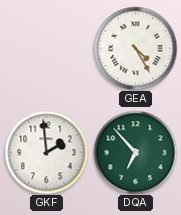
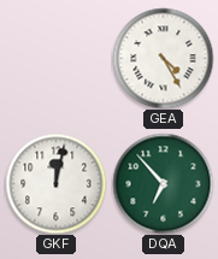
GKF: 1:59 -> 12:02 (55, 183)
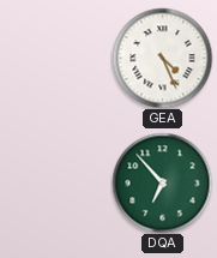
GEA: 4:25 -> 4:26 (162, 58)
GKF: 12:02 -> none (55, 183)
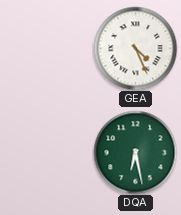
DQA: 6:53 -> 6:28 (135, 152)
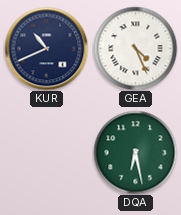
KUR: none -> 10:41 (46, 48)
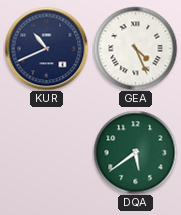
DQA: 6:28 -> 5:39 (135, 152)
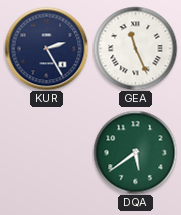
KUR: 10:41 -> 2:25 (46, 48)
GEA: 4:26 -> 11:26 (135, 48)
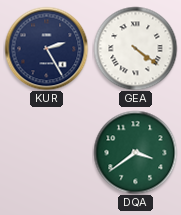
GEA: 11:26 -> 4:21 (135, 48)
DQA: 5:39 -> 3:39 (135, 152)
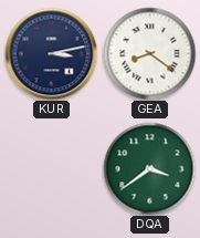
KUR: 2:25 -> 3:13 (51, 53)
GEA: 4:21 -> 8:21 (149, 53)
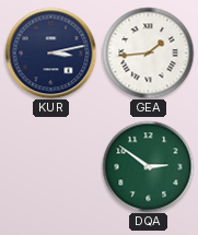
GEA: 8:21 -> 1:44 (148, 52)
DQA: 3:39 -> 2:51 (148, 166)
